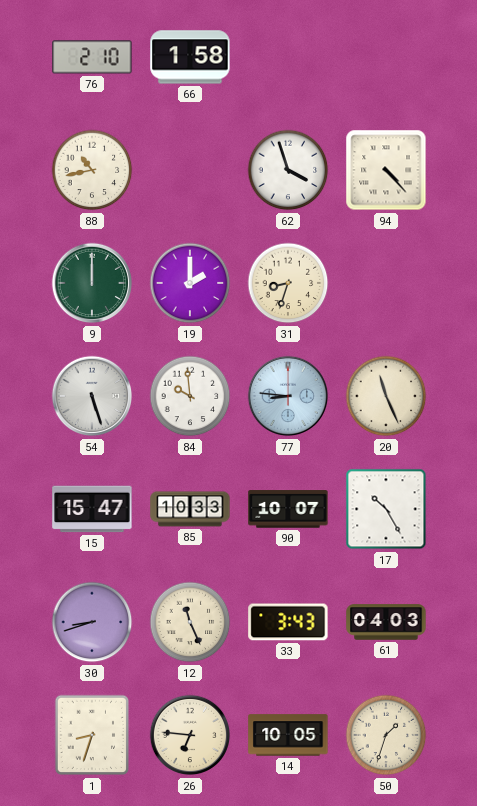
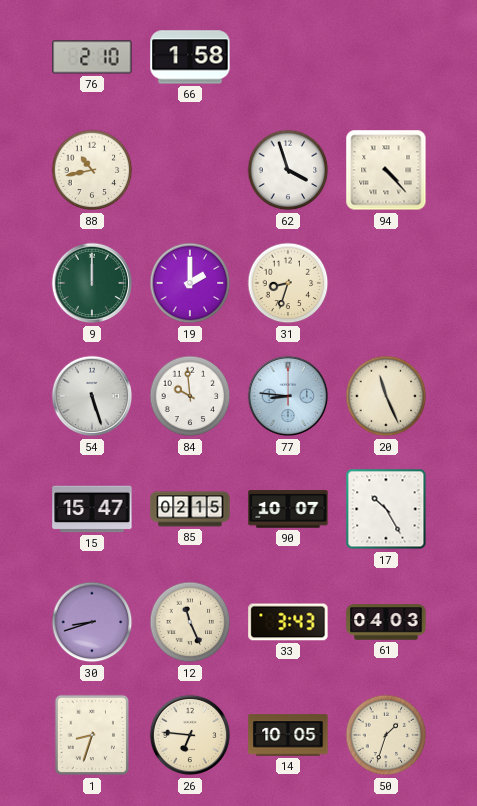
85: 10:33 -> 02:15 (190, 509)
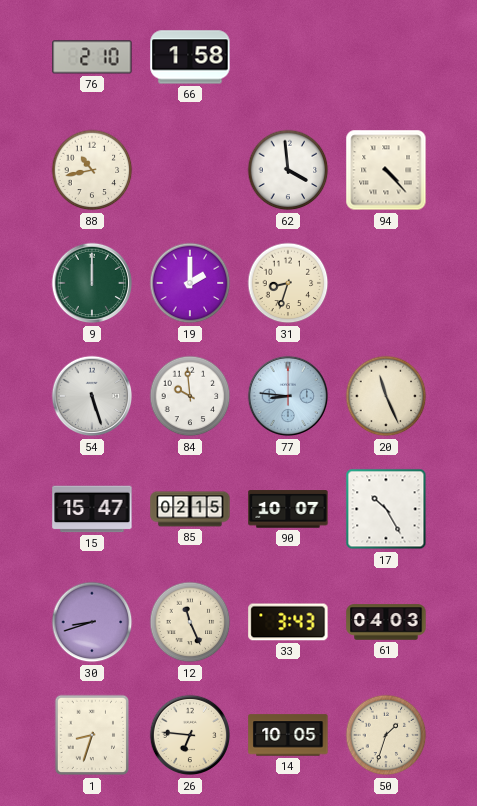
62: 3:57 -> 3:59 (288, 170)
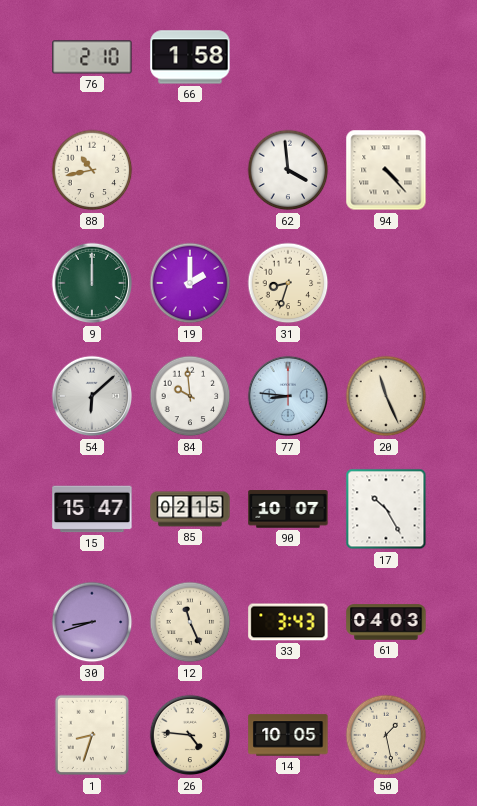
54: 5:27 -> 6:08 (92, 396)
26: 6:46 -> 4:46 (190, 735)
50: 1:33 -> 1:28 (386, 735)
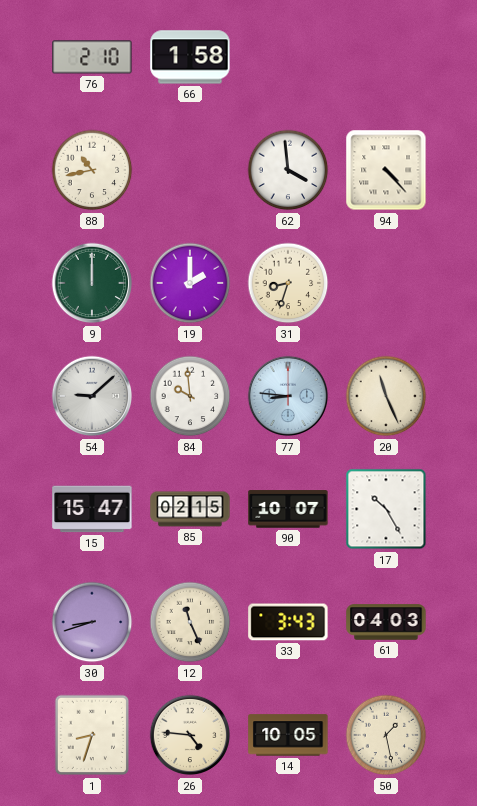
54: 6:08 -> 9:08 (92, 396)
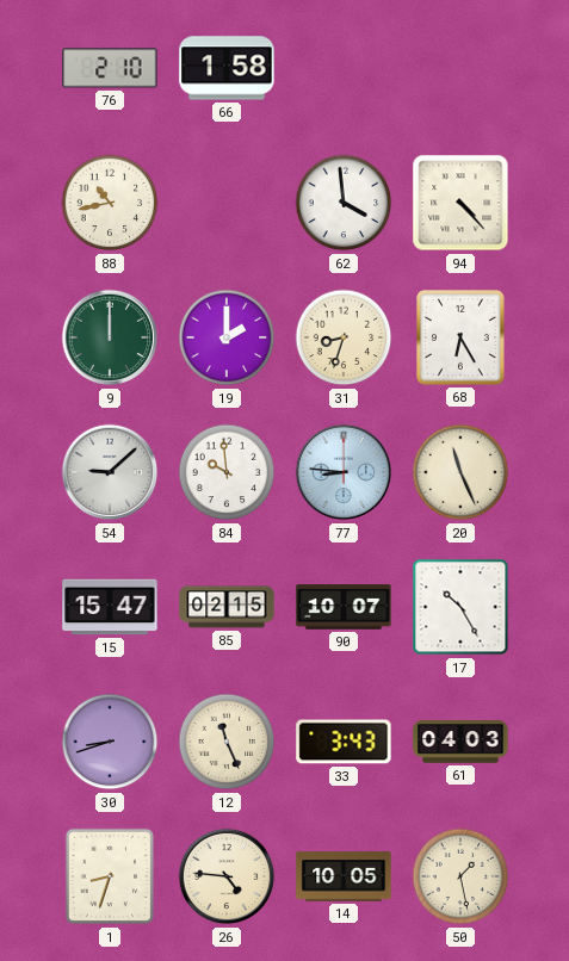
68: none -> 6:25 (460, 337)
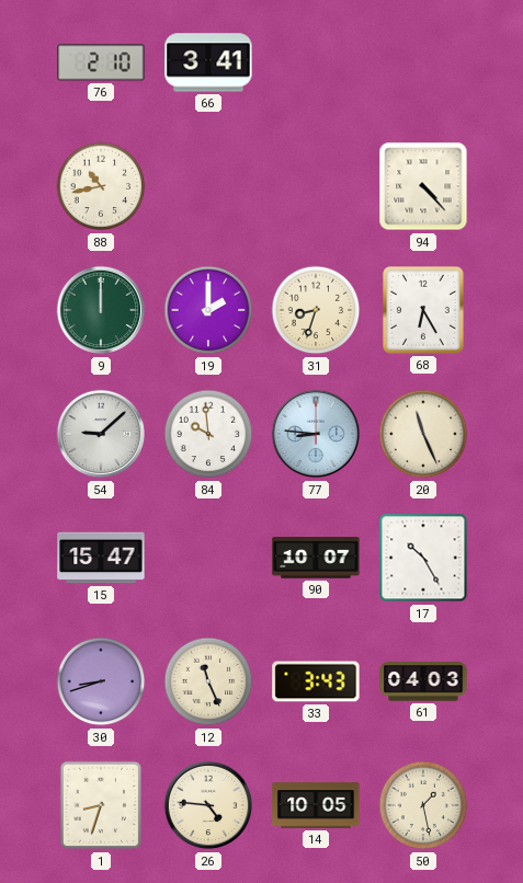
66: 1:58 -> 3:41 (208, 62)
62: 3:59 -> none (344, 203)
85: 02:15 -> none (227, 607)
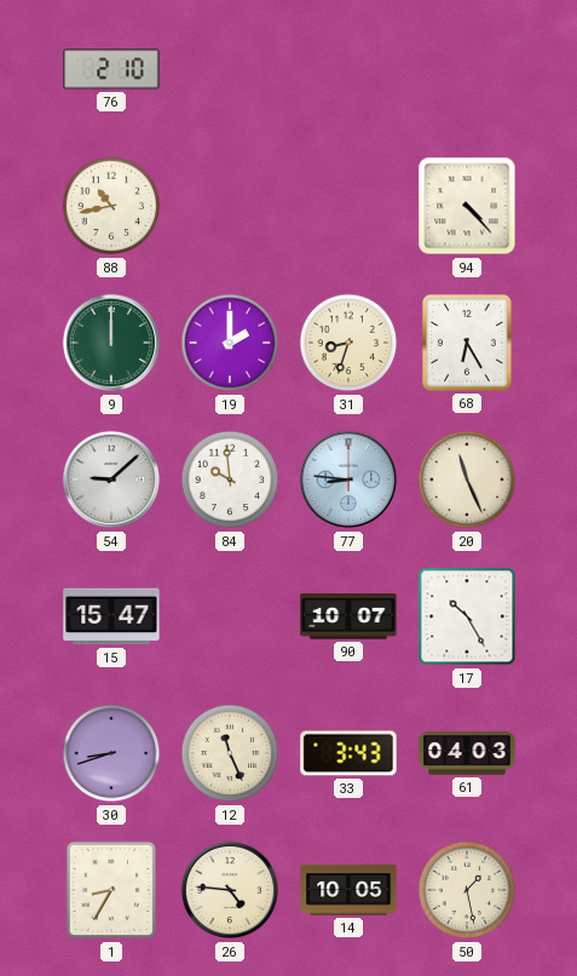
66: 3:41 -> none (208, 62)
1: 8:33 -> 8:35 (111, 890)
